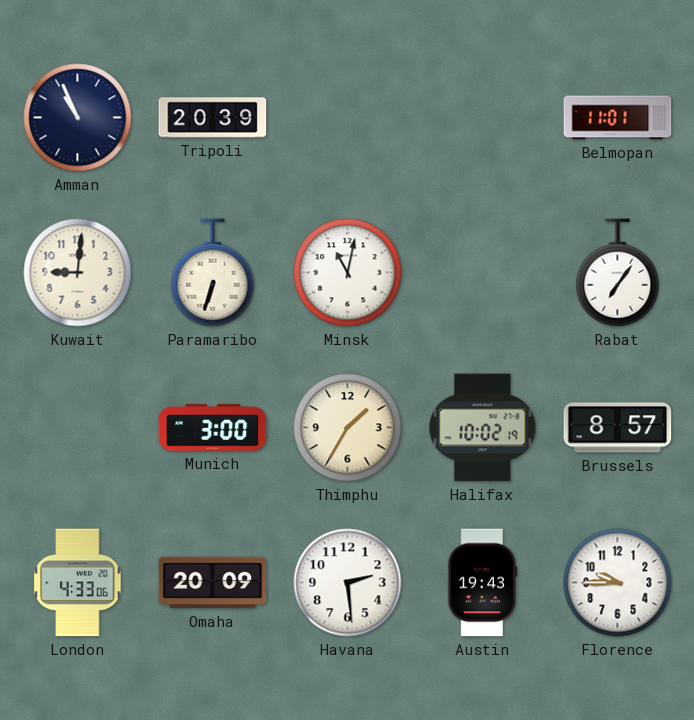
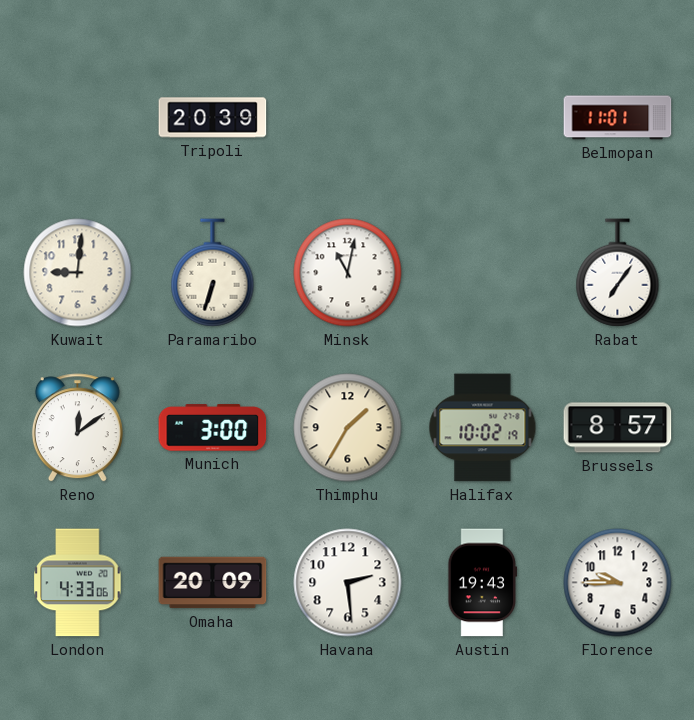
Amman: 10:56 -> none (78, 118)
Reno: none -> 12:09 (77, 428)
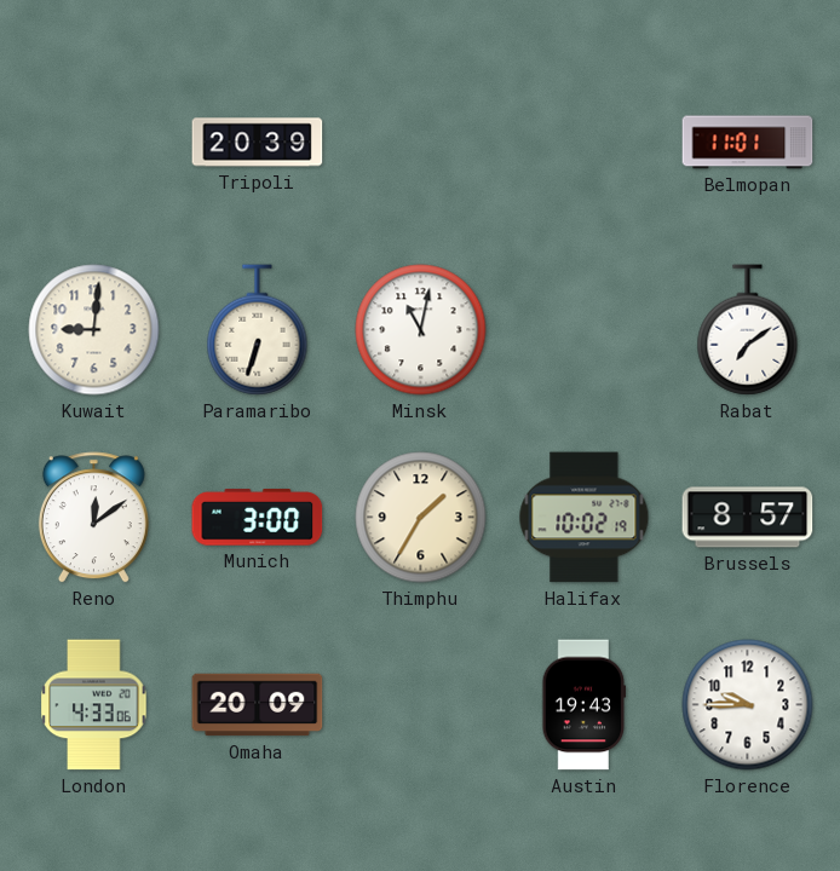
Rabat: 7:06 -> 7:09 (748, 330)
Havana: 2:29 -> none (348, 583)
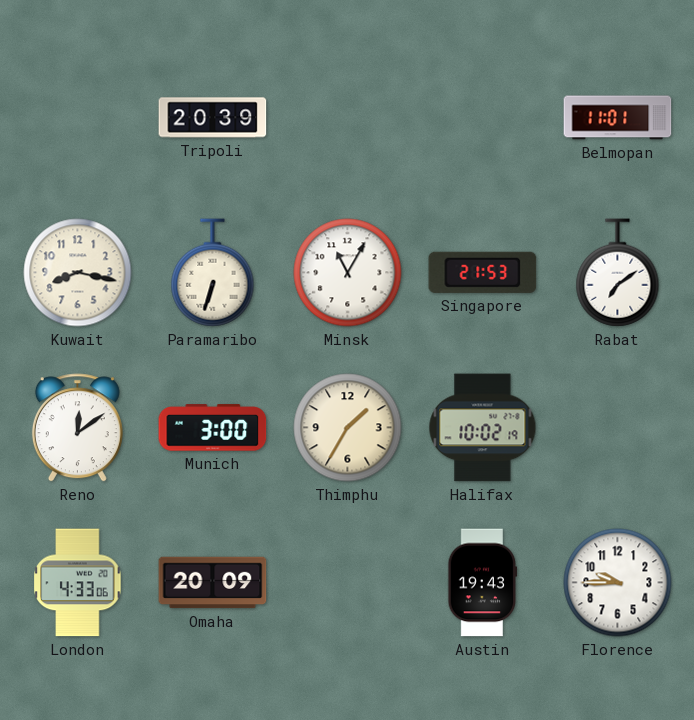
Kuwait: 9:01 -> 8:17 (78, 273)
Minsk: 11:02 -> 11:05 (348, 273)
Singapore: none -> 21:53 (483, 272)
Brussels: 8:57 -> none (748, 518)
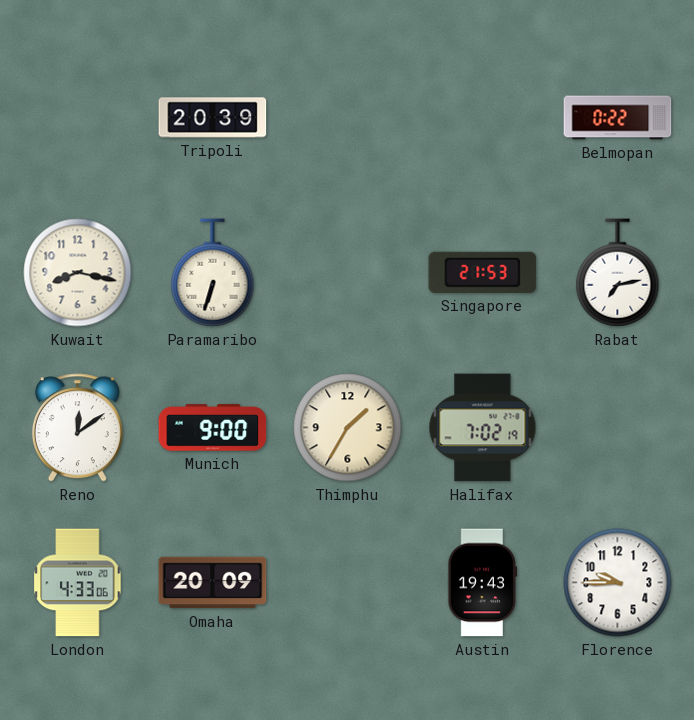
Belmopan: 11:01 -> 0:22 (618, 118)
Minsk: 11:05 -> none (348, 273)
Rabat: 7:09 -> 7:13 (618, 273)
Munich: 3:00 -> 9:00 (213, 428)
Halifax: 10:02 -> 7:02 (483, 428)
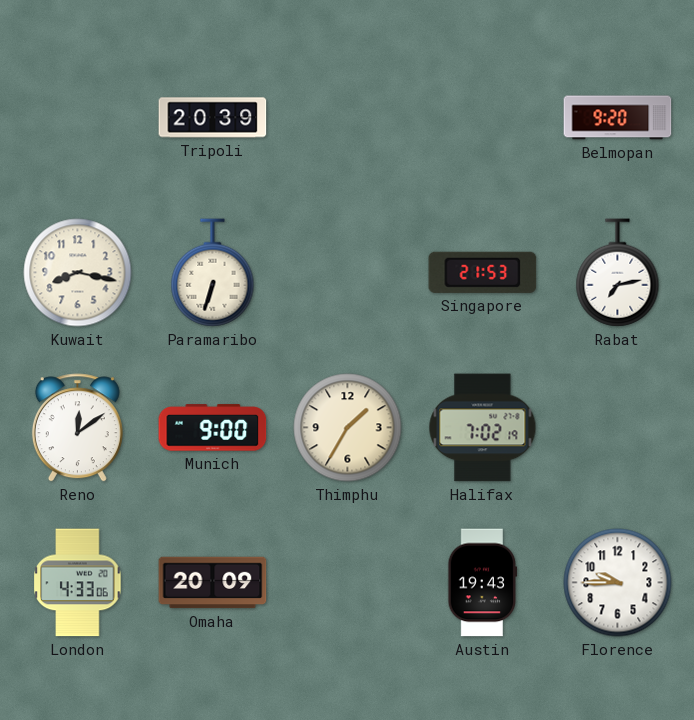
Belmopan: 0:22 -> 9:20 (618, 118)
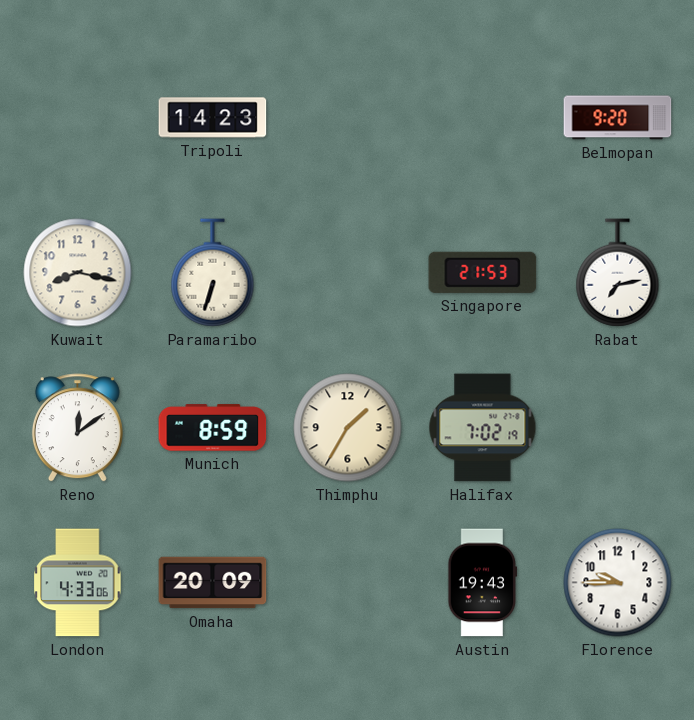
Tripoli: 20:39 -> 14:23 (213, 118)
Munich: 9:00 -> 8:59 (213, 428)
